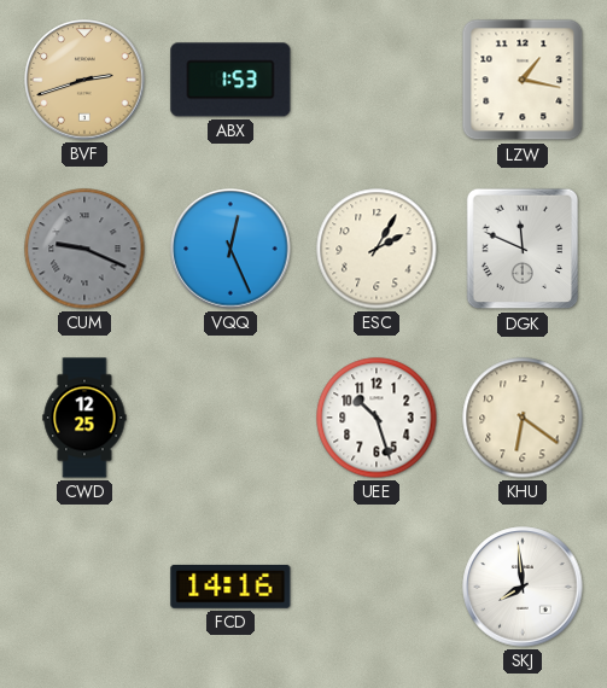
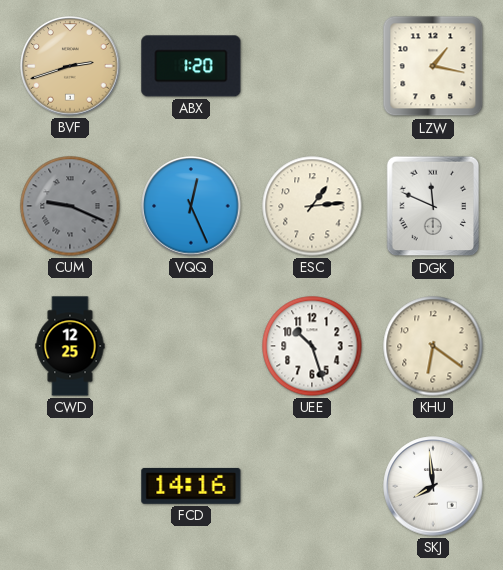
ABX: 1:53 -> 1:20 (191, 66)
ESC: 2:05 -> 1:14 (312, 206)
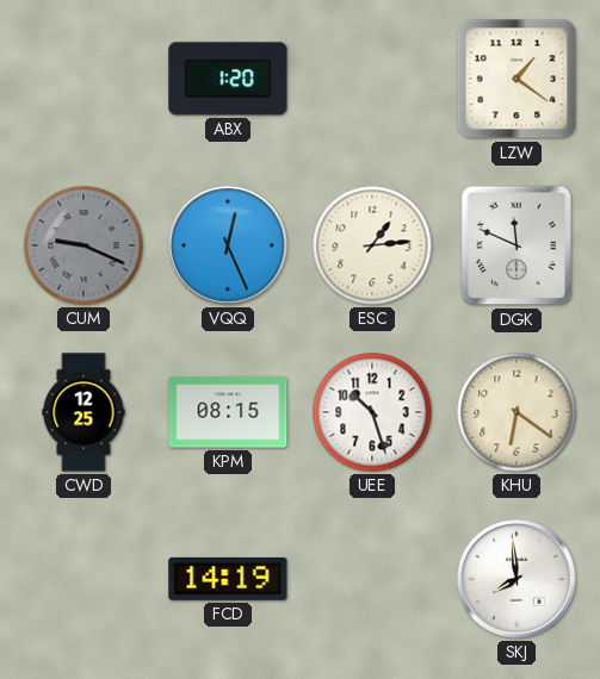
BVF: 2:42 -> none (70, 66)
LZW: 1:17 -> 1:21 (517, 79)
KPM: none -> 08:15 (228, 412)
FCD: 14:16 -> 14:19 (228, 579)
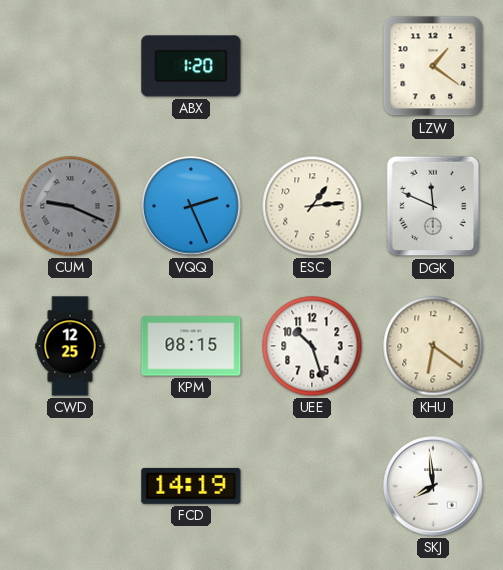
VQQ: 12:26 -> 2:26 (191, 206)
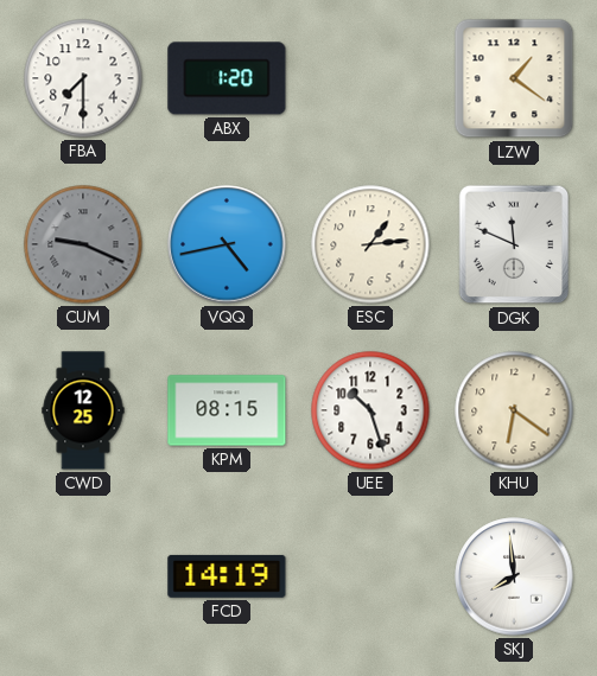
FBA: none -> 7:30 (83, 78)
VQQ: 2:26 -> 4:43 (227, 244)
